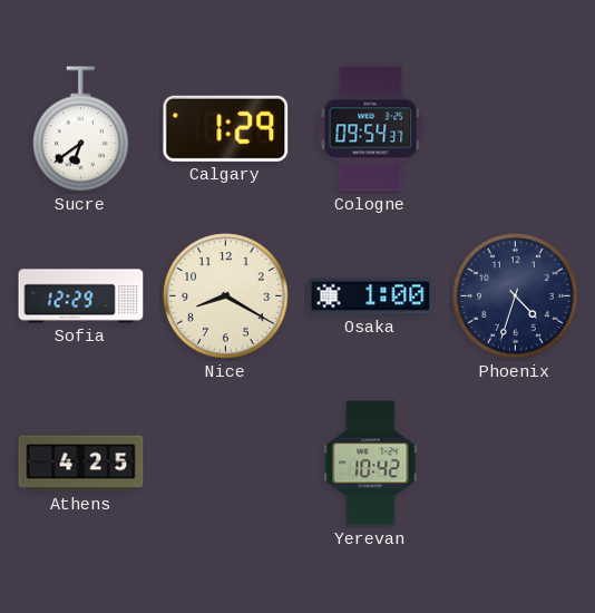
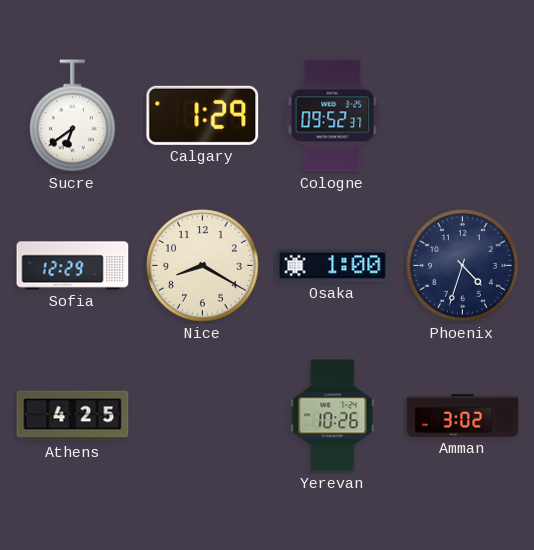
Cologne: 09:54 -> 09:52 (333, 116)
Yerevan: 10:42 -> 10:26 (333, 416)
Amman: none -> 3:02 (463, 416)
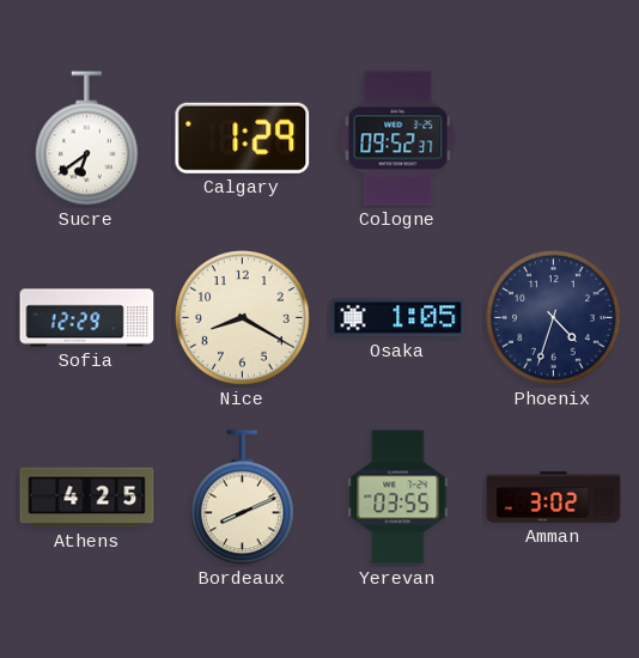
Osaka: 1:00 -> 1:05 (398, 318)
Bordeaux: none -> 8:11 (243, 498)
Yerevan: 10:26 -> 03:55 (398, 498)
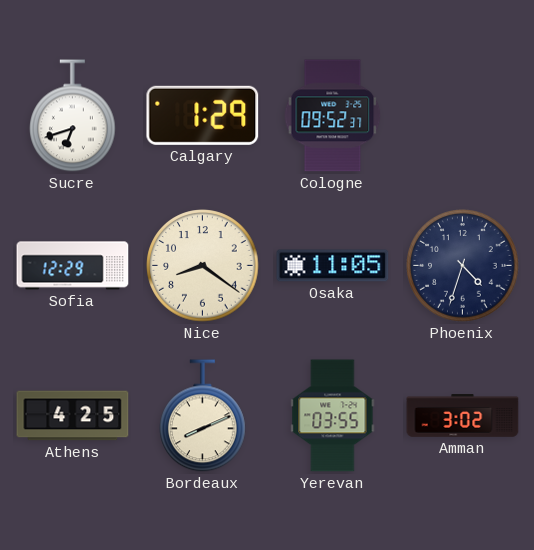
Sucre: 6:39 -> 6:42 (73, 116)
Nice: 8:20 -> 8:21 (203, 266)
Osaka: 1:05 -> 11:05 (333, 266)
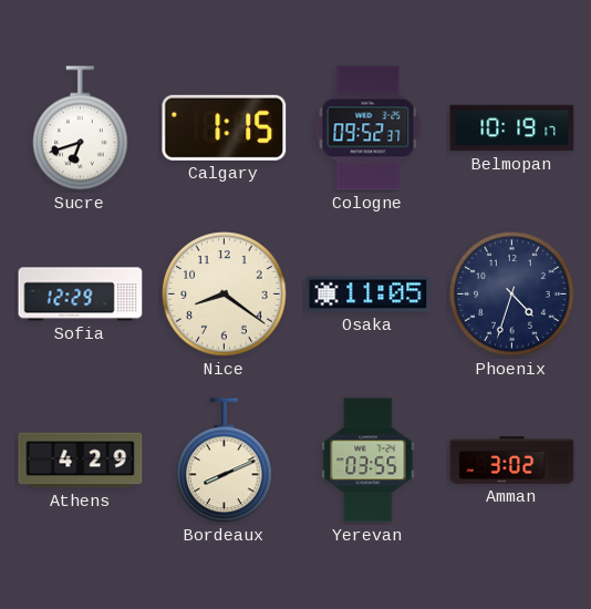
Calgary: 1:29 -> 1:15 (225, 127)
Belmopan: none -> 10:19 (512, 128)
Athens: 4:25 -> 4:29 (81, 461)
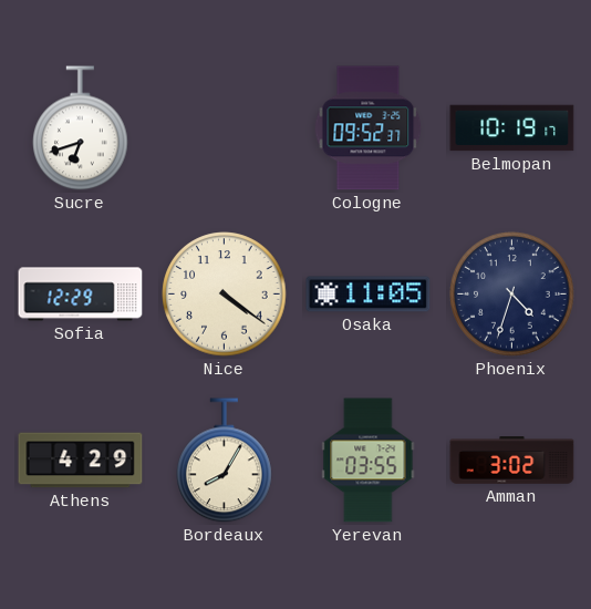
Calgary: 1:15 -> none (225, 127)
Nice: 8:21 -> 4:21 (225, 295)
Bordeaux: 8:11 -> 8:05 (225, 461)
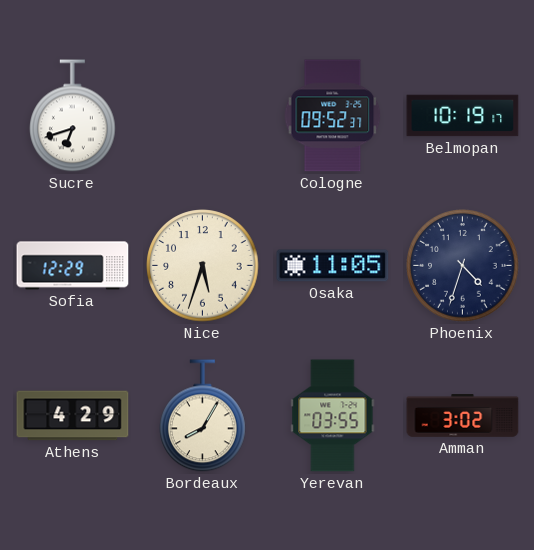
Nice: 4:21 -> 5:33 (203, 266)
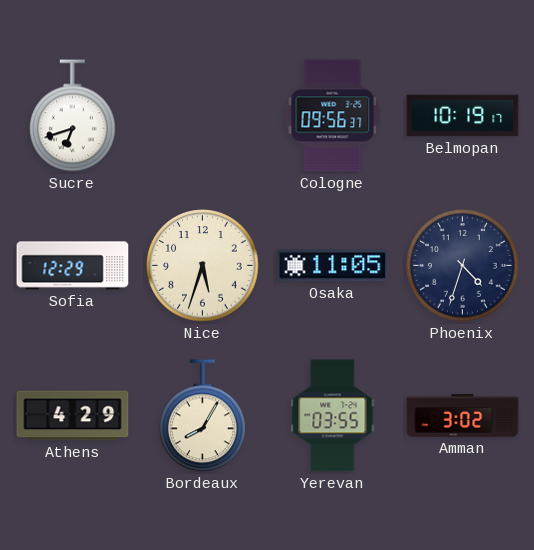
Cologne: 09:52 -> 09:56 (333, 116)
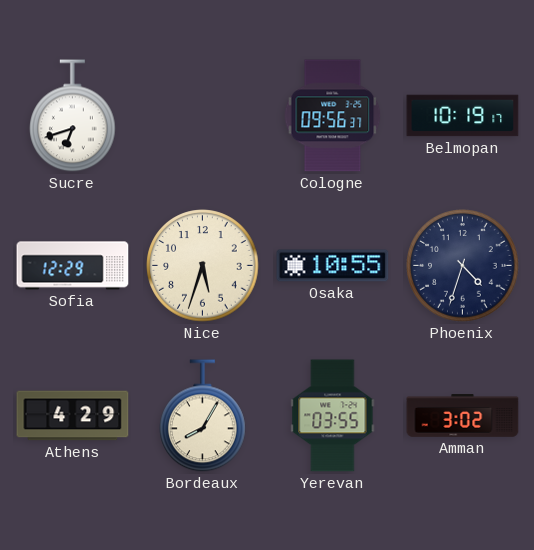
Osaka: 11:05 -> 10:55 (333, 266)
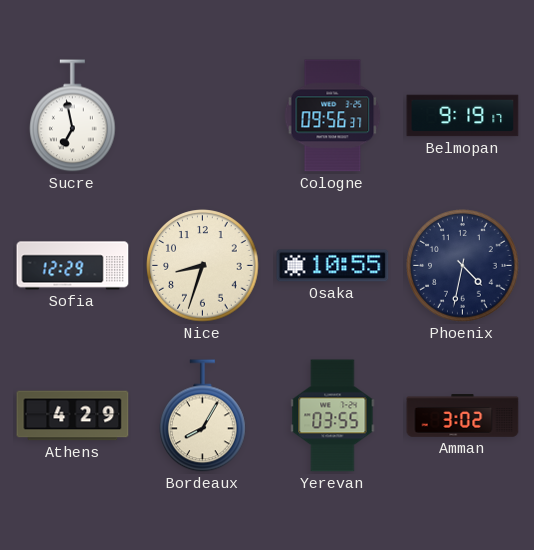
Sucre: 6:42 -> 6:58 (73, 116)
Belmopan: 10:19 -> 9:19 (463, 116)
Nice: 5:33 -> 8:33 (203, 266)
Phoenix: 4:33 -> 4:32 (463, 266)
